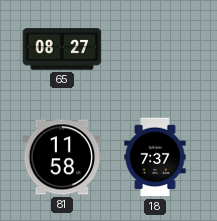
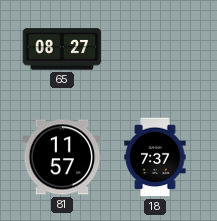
81: 11:58 -> 11:57 (62, 157)
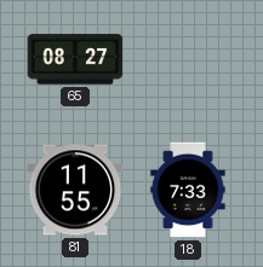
81: 11:57 -> 11:55 (75, 190)
18: 7:37 -> 7:33 (188, 190)
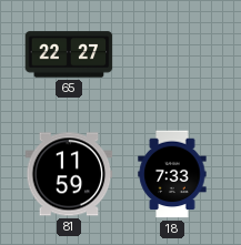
65: 08:27 -> 22:27 (69, 54)
81: 11:55 -> 11:59 (69, 174)
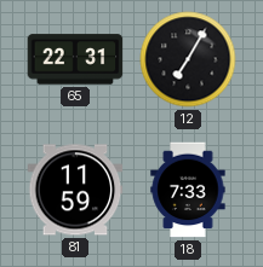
65: 22:27 -> 22:31 (75, 59)
12: none -> 7:05 (188, 59)
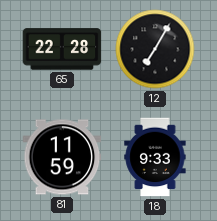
65: 22:31 -> 22:28 (62, 49)
18: 7:33 -> 9:33 (155, 157)
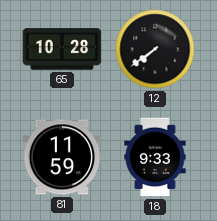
65: 22:28 -> 10:28 (62, 49)
12: 7:05 -> 7:39 (155, 49)
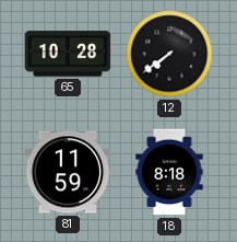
18: 9:33 -> 8:18 (169, 172)
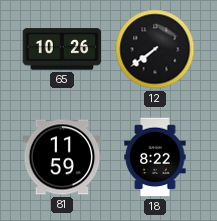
65: 10:28 -> 10:26 (62, 49)
18: 8:18 -> 8:22 (155, 157)
